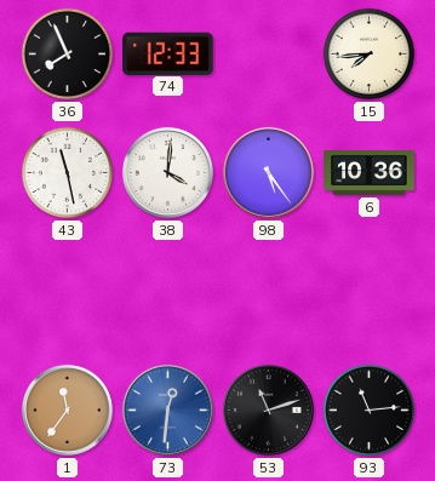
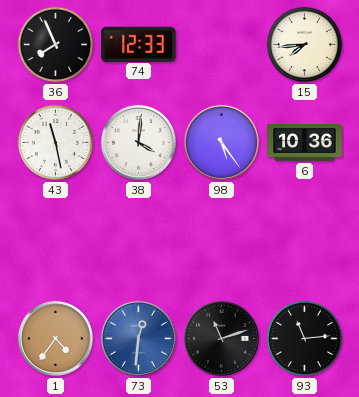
1: 11:36 -> 4:36 (55, 338)
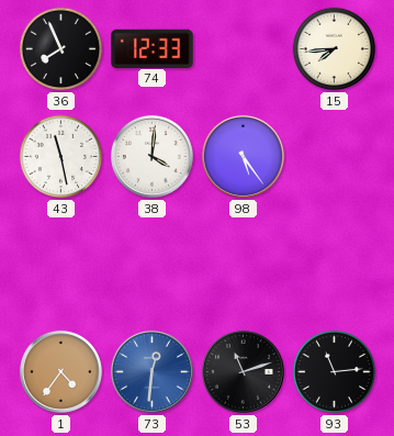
6: 10:36 -> none (305, 143)
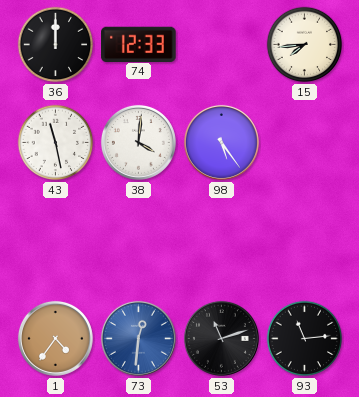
36: 7:56 -> 12:00 (56, 45)
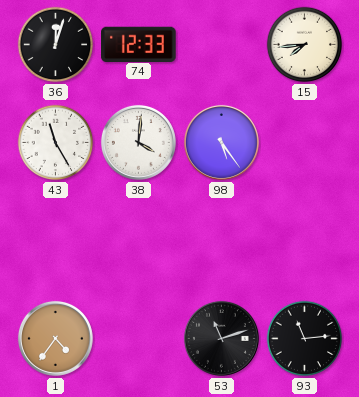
36: 12:00 -> 12:03 (56, 45)
43: 11:28 -> 11:25 (56, 143)
73: 12:31 -> none (138, 338)
